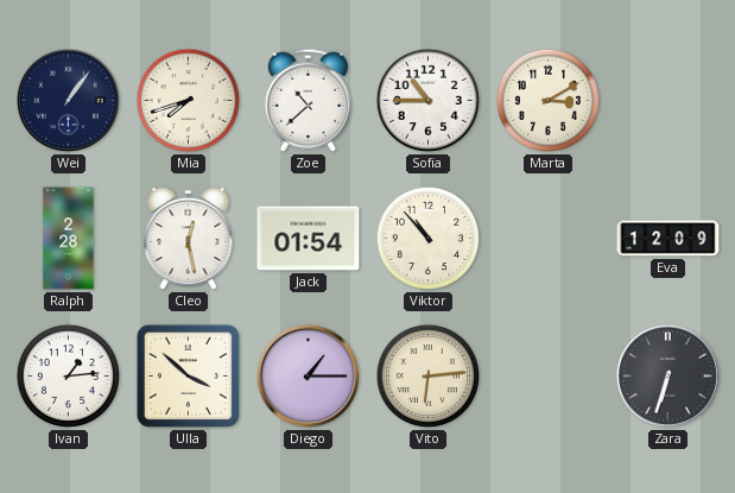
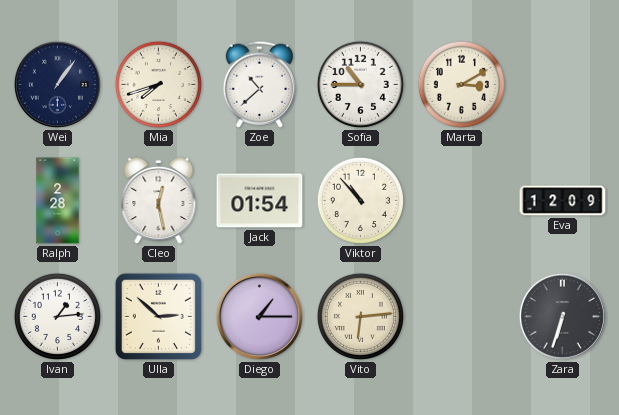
Ulla: 3:52 -> 2:52 (158, 316)
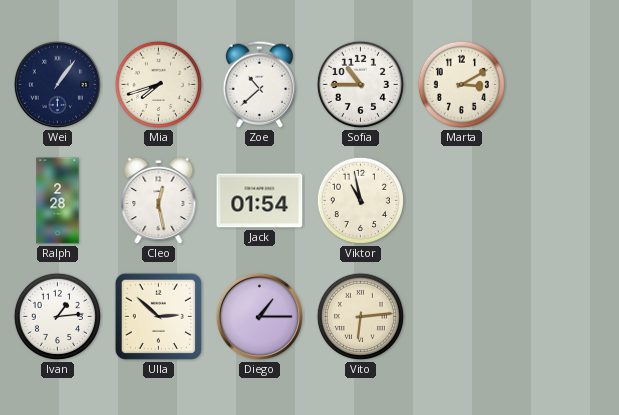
Viktor: 10:53 -> 10:58 (360, 200)
Eva: 12:09 -> none (563, 201)
Zara: 6:33 -> none (562, 316)
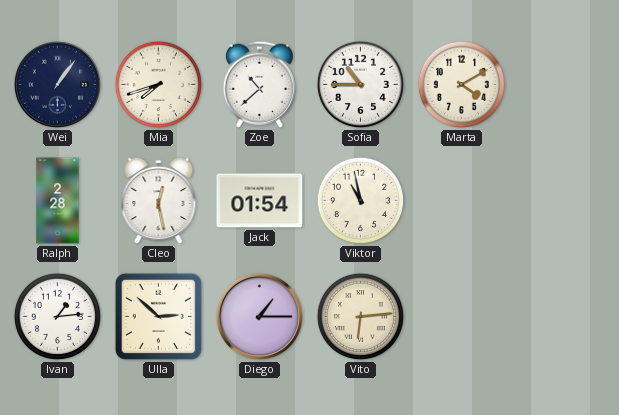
Marta: 3:10 -> 4:10 (461, 84)
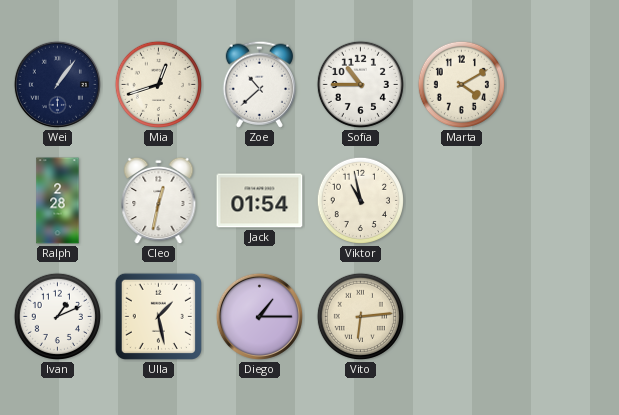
Mia: 7:42 -> 12:42 (158, 84)
Cleo: 12:28 -> 12:32 (159, 201)
Ivan: 1:14 -> 1:11 (57, 316)
Ulla: 2:52 -> 1:28 (158, 316)
